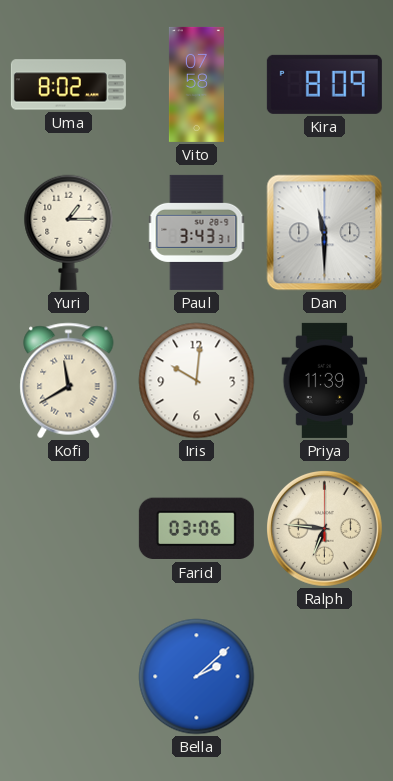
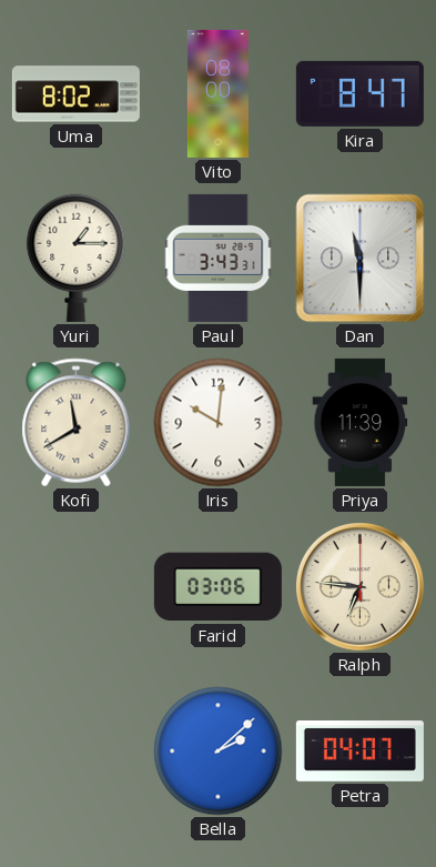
Vito: 07:58 -> 08:00 (217, 93)
Kira: 8:09 -> 8:47 (359, 93)
Petra: none -> 04:07 (359, 752)
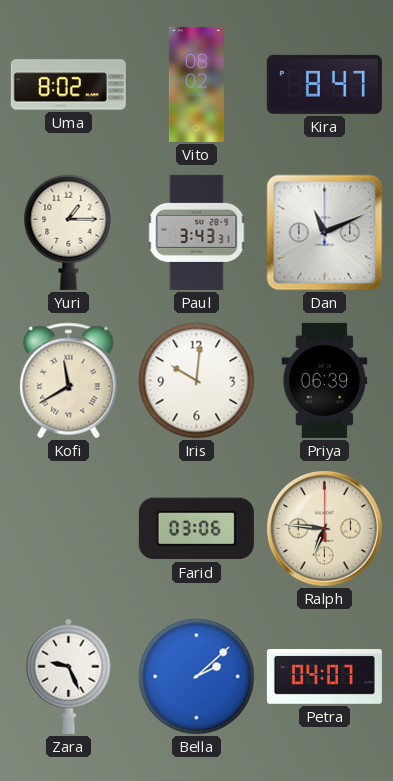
Vito: 08:00 -> 08:02 (196, 84)
Dan: 11:30 -> 11:11 (325, 233)
Priya: 11:39 -> 06:39 (325, 380)
Zara: none -> 9:26 (69, 676)
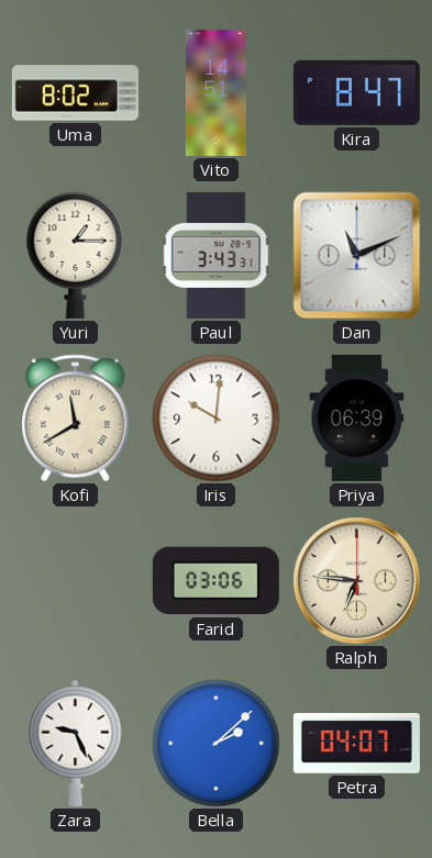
Vito: 08:02 -> 14:51 (215, 92)
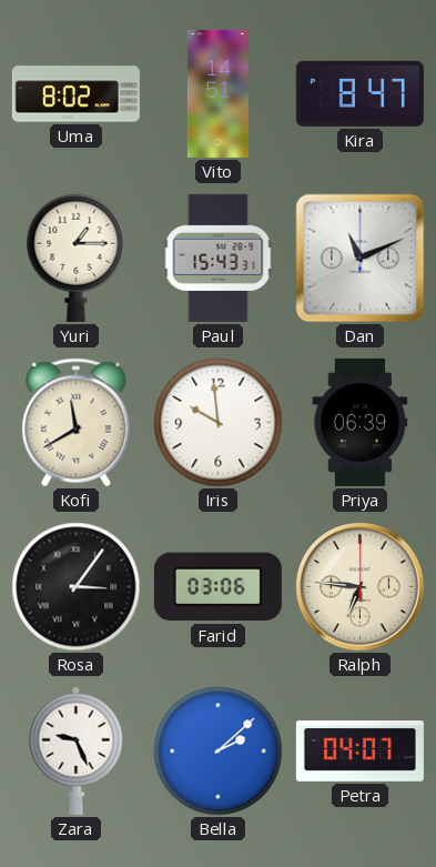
Paul: 3:43 -> 15:43 (219, 258)
Iris: 10:01 -> 9:59 (219, 423)
Rosa: none -> 3:06 (77, 587)
